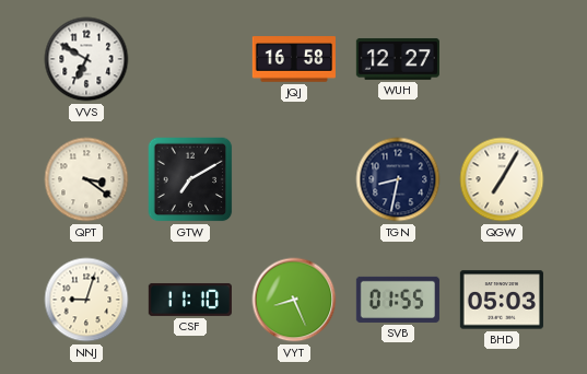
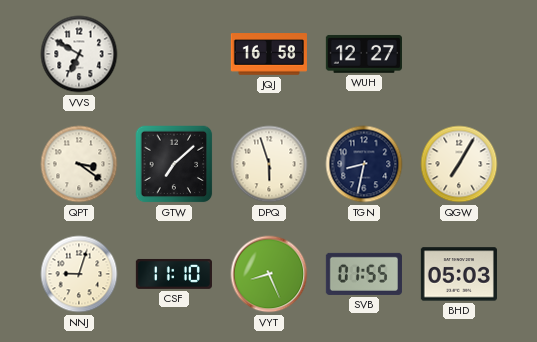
GTW: 7:10 -> 7:08 (174, 164)
DPQ: none -> 5:57 (269, 164)
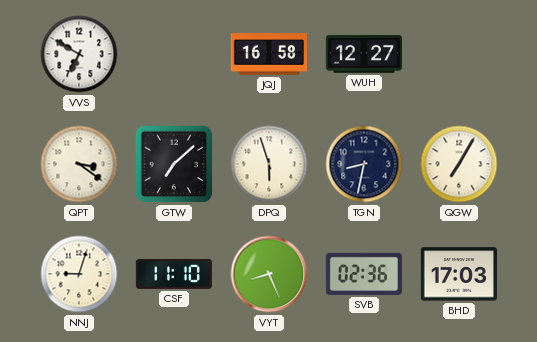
SVB: 01:55 -> 02:36 (364, 274)
BHD: 05:03 -> 17:03 (459, 274)
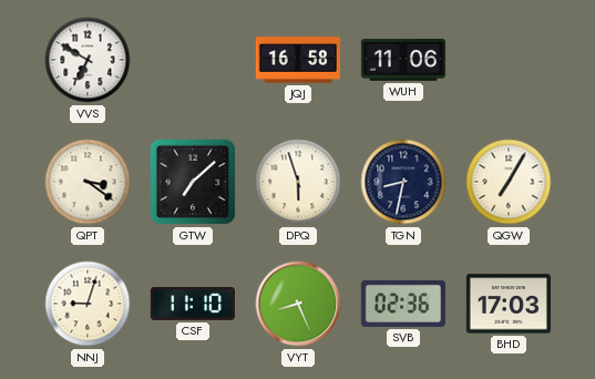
WUH: 12:27 -> 11:06 (403, 60)
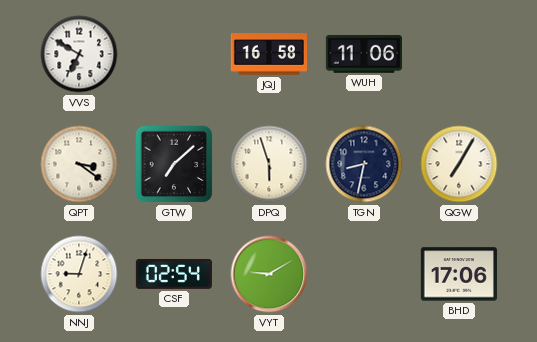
CSF: 11:10 -> 02:54 (174, 274)
VYT: 8:26 -> 9:10 (269, 274)
SVB: 02:36 -> none (403, 304)
BHD: 17:03 -> 17:06 (459, 274)
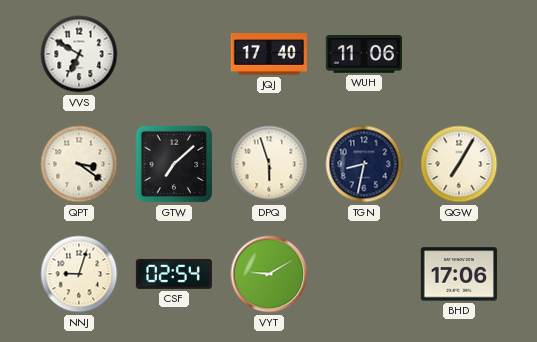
JQJ: 16:58 -> 17:40 (269, 54)
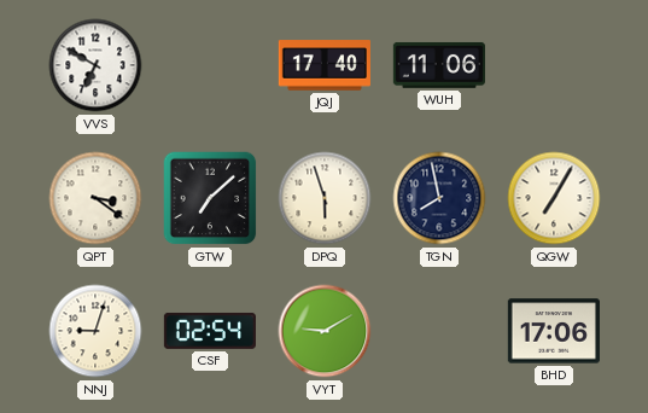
TGN: 8:32 -> 7:58 (439, 198)
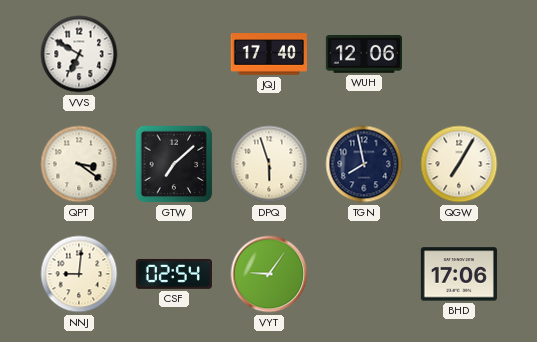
WUH: 11:06 -> 12:06 (364, 54)
NNJ: 9:03 -> 9:01 (79, 274)
VYT: 9:10 -> 9:06 (269, 274)
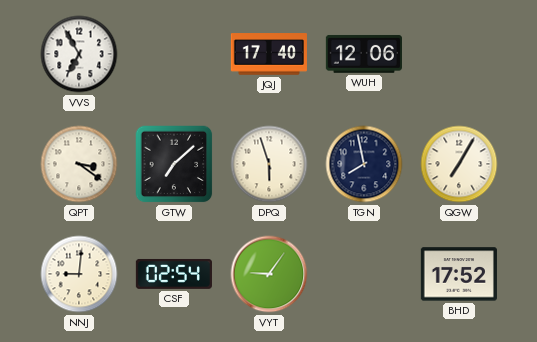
VVS: 6:50 -> 6:55 (79, 54)
BHD: 17:06 -> 17:52 (459, 274)
